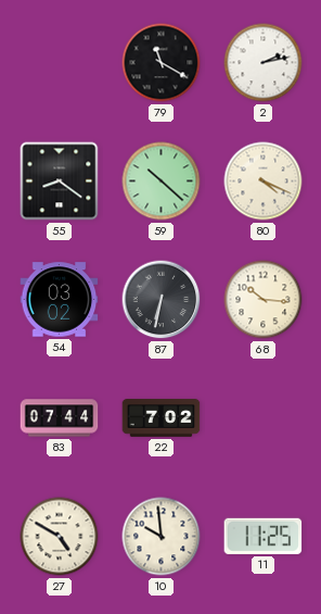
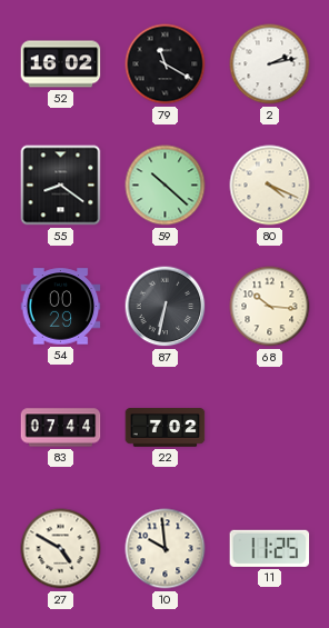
52: none -> 16:02 (61, 64)
54: 03:02 -> 00:29 (61, 307)
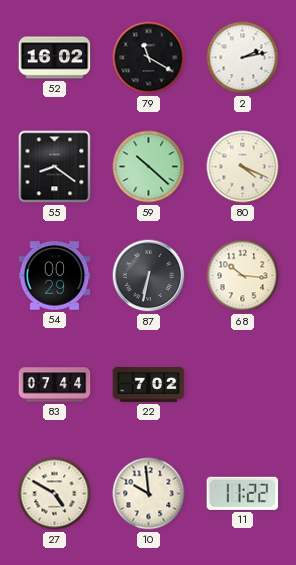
11: 11:25 -> 11:22 (243, 493)
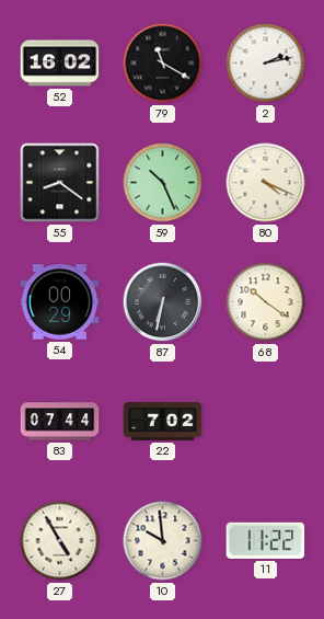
59: 10:22 -> 10:26 (163, 183)
68: 10:16 -> 10:21 (266, 302)
27: 4:50 -> 4:55 (60, 541)
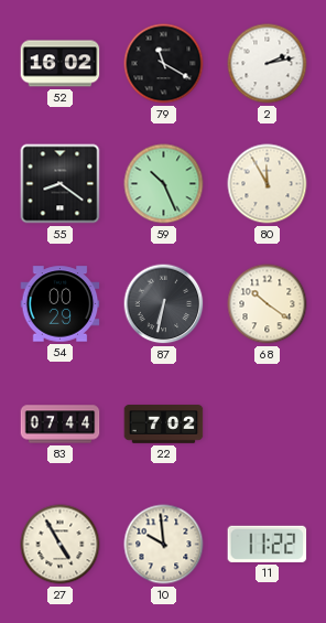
80: 4:19 -> 11:55 (268, 184)
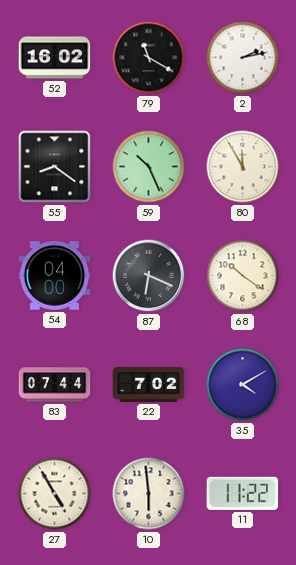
54: 00:29 -> 04:00 (55, 276)
87: 6:32 -> 6:19 (149, 276)
35: none -> 4:10 (243, 385)
10: 9:59 -> 5:59 (149, 494)
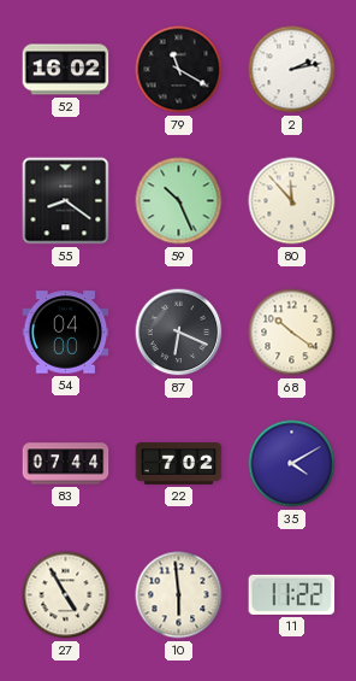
80: 11:55 -> 11:53 (292, 201)
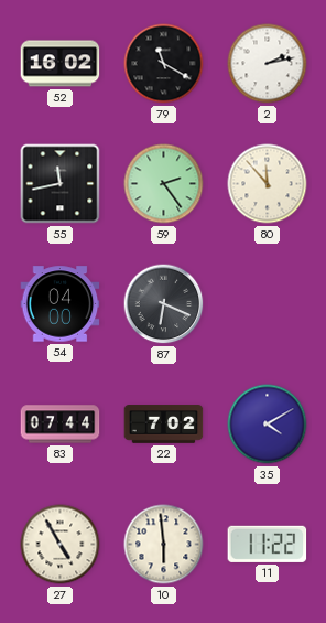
55: 8:21 -> 11:43 (61, 184)
59: 10:26 -> 2:24 (164, 184)
68: 10:21 -> none (292, 333)
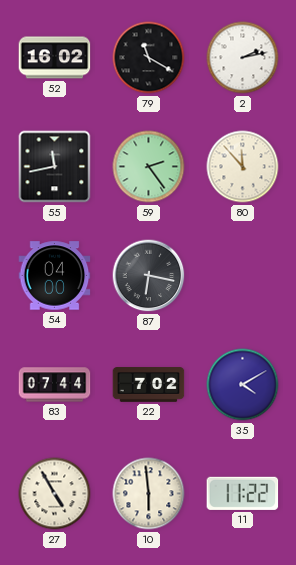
87: 6:19 -> 6:17 (149, 276)
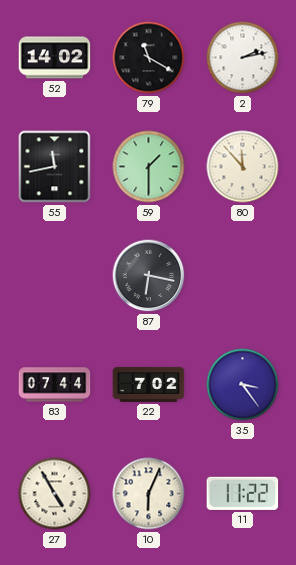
52: 16:02 -> 14:02 (55, 58)
59: 2:24 -> 1:30 (149, 167)
54: 04:00 -> none (55, 276)
35: 4:10 -> 3:24 (243, 385)
10: 5:59 -> 6:04 (149, 494)
